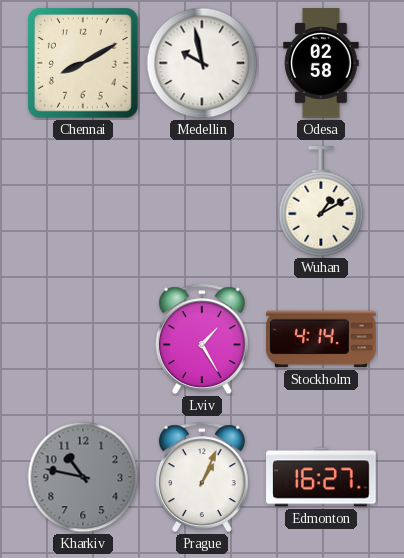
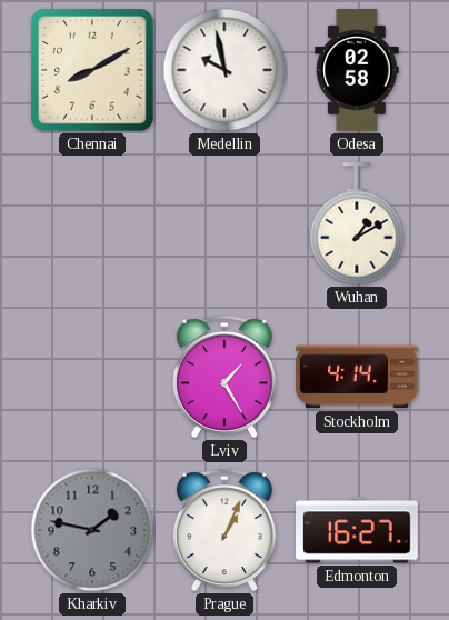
Kharkiv: 10:47 -> 1:47 (92, 530)
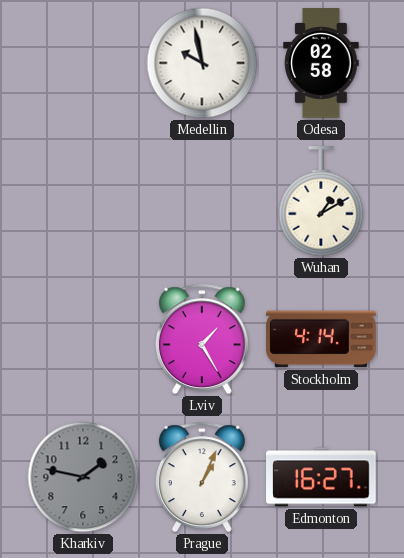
Chennai: 8:10 -> none (92, 70)
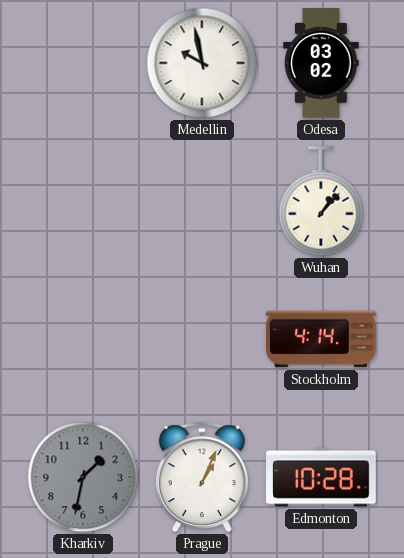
Odesa: 02:58 -> 03:02 (321, 63)
Wuhan: 1:10 -> 1:07 (321, 202)
Lviv: 1:25 -> none (202, 339)
Kharkiv: 1:47 -> 1:32 (83, 477)
Edmonton: 16:27 -> 10:28 (321, 477)
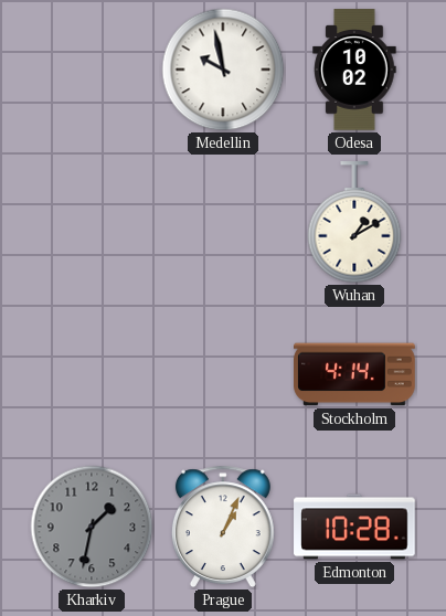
Odesa: 03:02 -> 10:02 (354, 70)
Wuhan: 1:07 -> 1:10 (354, 223)
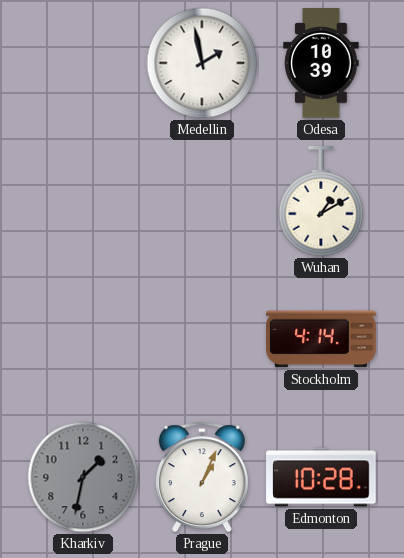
Medellin: 9:58 -> 1:58 (202, 63)
Odesa: 10:02 -> 10:39 (321, 63)
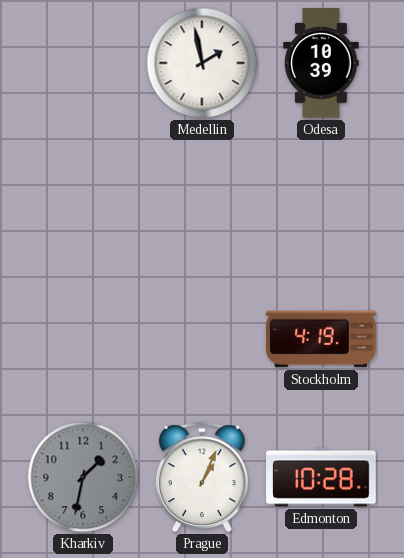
Wuhan: 1:10 -> none (321, 202)
Stockholm: 4:14 -> 4:19 (321, 339)
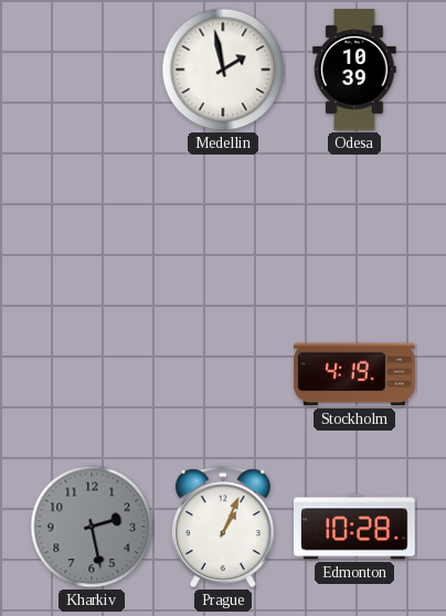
Kharkiv: 1:32 -> 2:28 (92, 527)
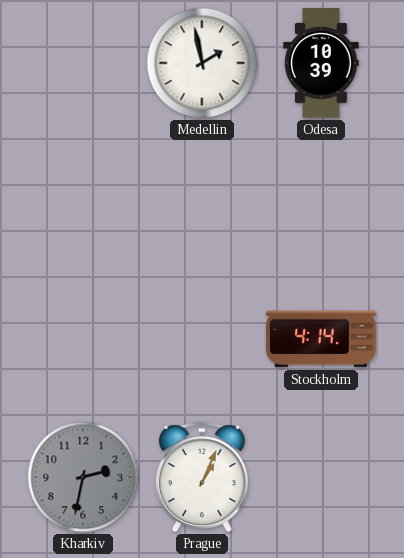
Stockholm: 4:19 -> 4:14 (321, 339)
Kharkiv: 2:28 -> 2:32 (83, 477)
Edmonton: 10:28 -> none (354, 527)
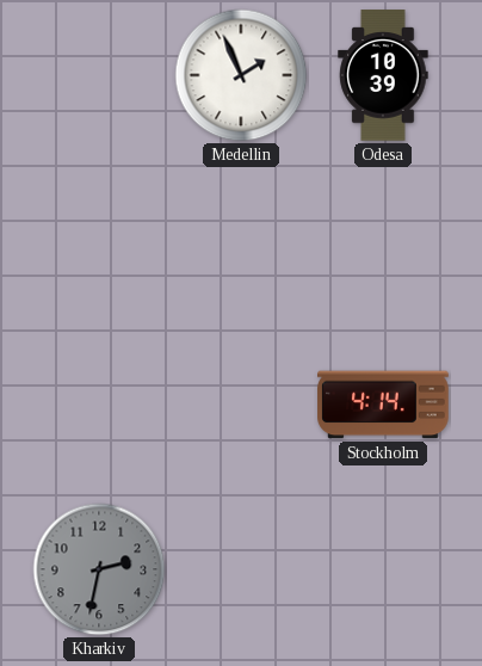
Medellin: 1:58 -> 1:56 (241, 75)
Prague: 1:04 -> none (202, 477)
